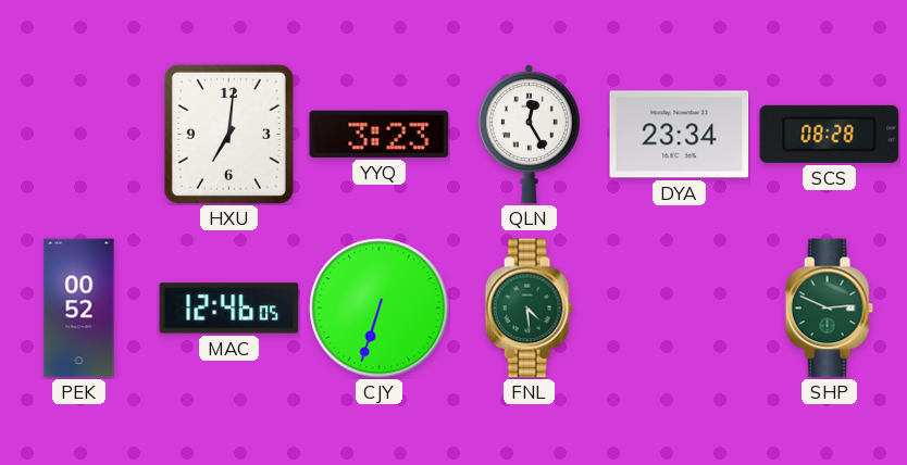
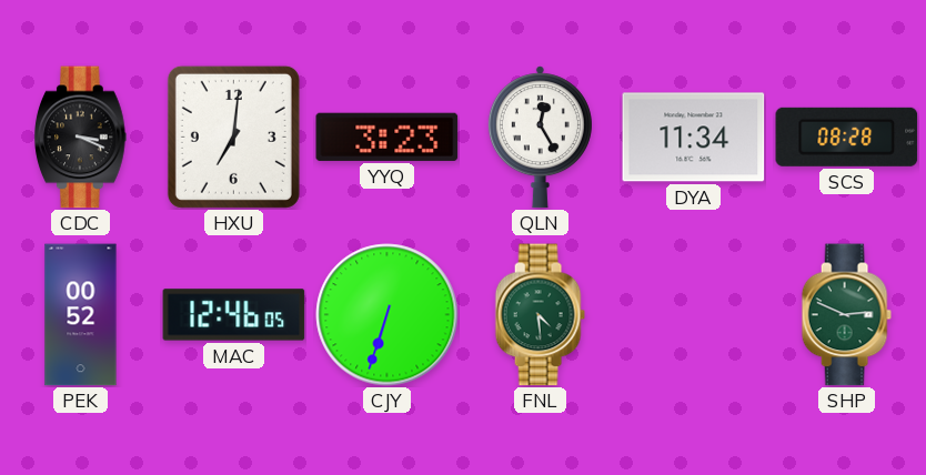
CDC: none -> 3:19 (81, 138)
DYA: 23:34 -> 11:34 (694, 138)
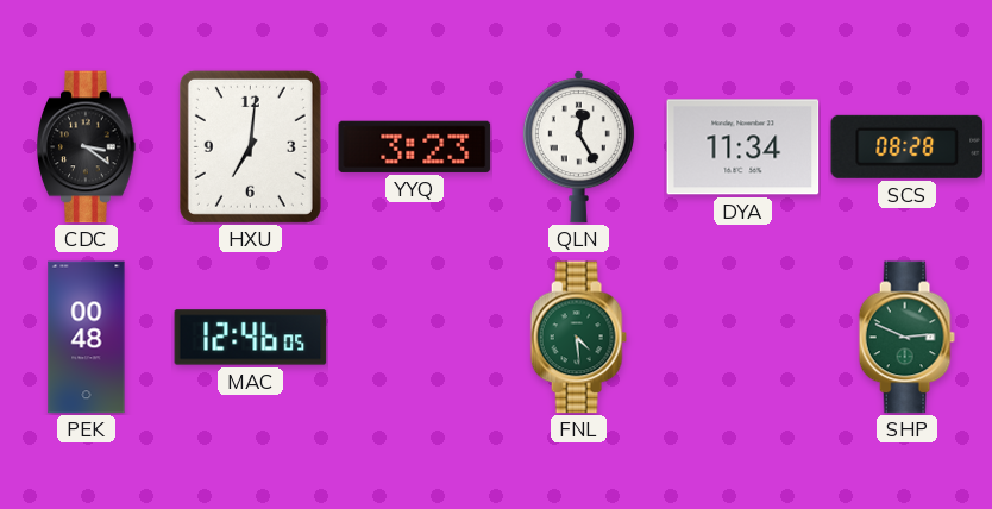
CDC: 3:19 -> 3:21 (87, 147)
PEK: 00:52 -> 00:48 (87, 338)
CJY: 6:33 -> none (387, 315)
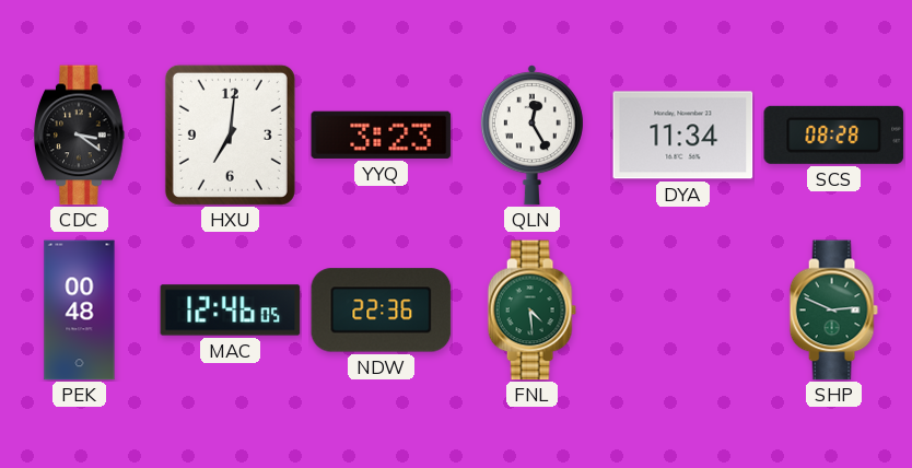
NDW: none -> 22:36 (382, 311)
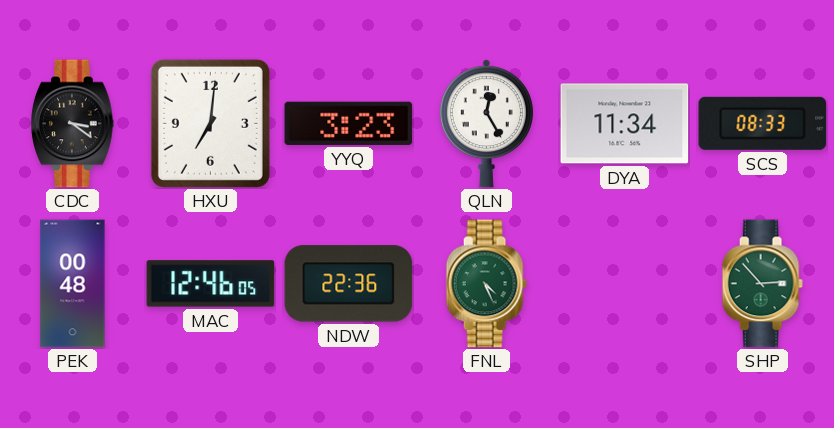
SCS: 08:28 -> 08:33 (763, 123)
FNL: 4:29 -> 4:26 (486, 284)
SHP: 2:49 -> 2:53 (762, 284)
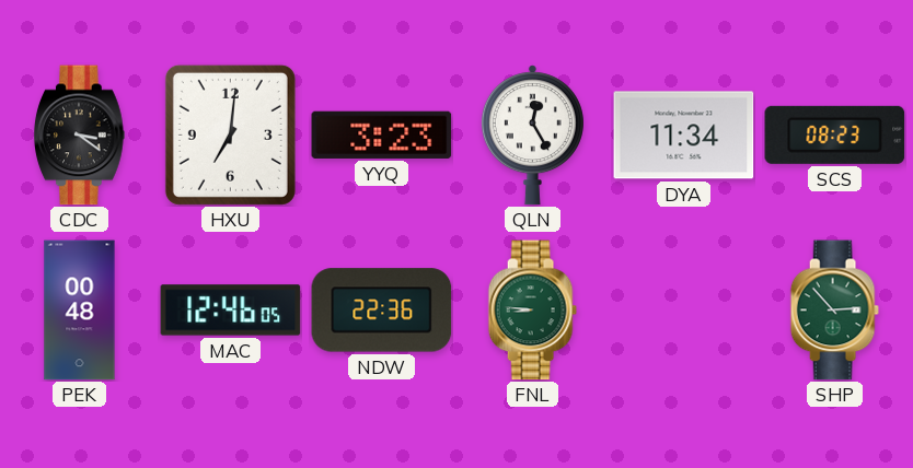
SCS: 08:33 -> 08:23 (835, 134)
FNL: 4:26 -> 8:46 (532, 311)
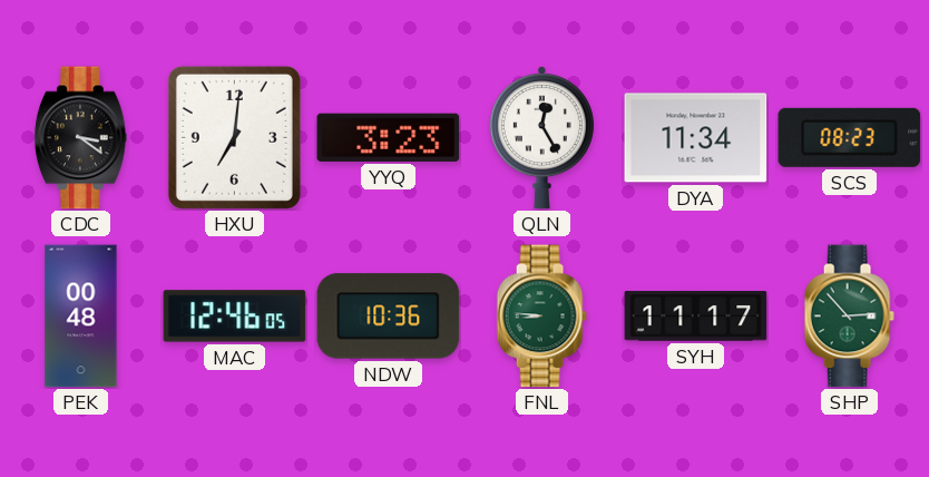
NDW: 22:36 -> 10:36 (389, 317)
SYH: none -> 11:17 (696, 317)
